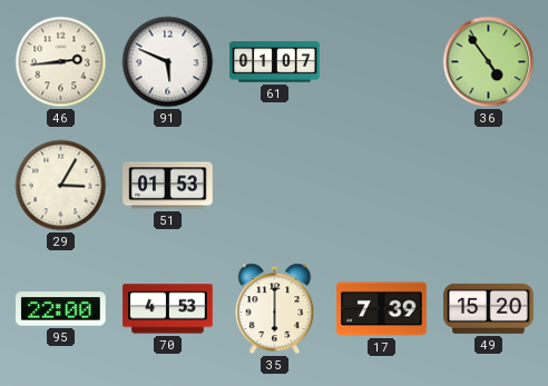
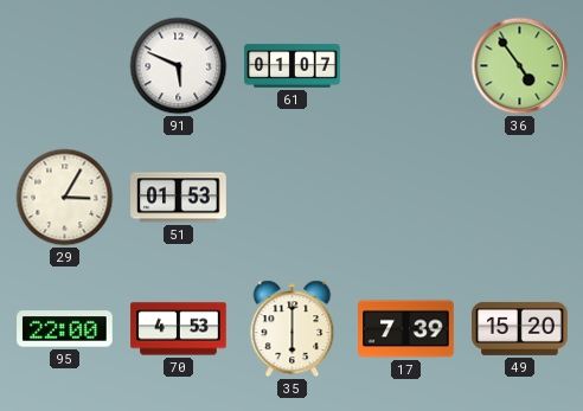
46: 2:44 -> none (61, 62)
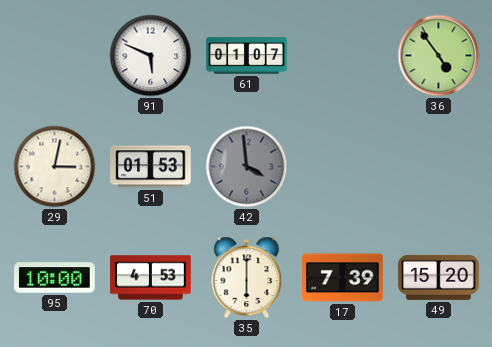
29: 3:05 -> 3:02 (55, 167)
42: none -> 3:59 (247, 167)
95: 22:00 -> 10:00 (55, 278)
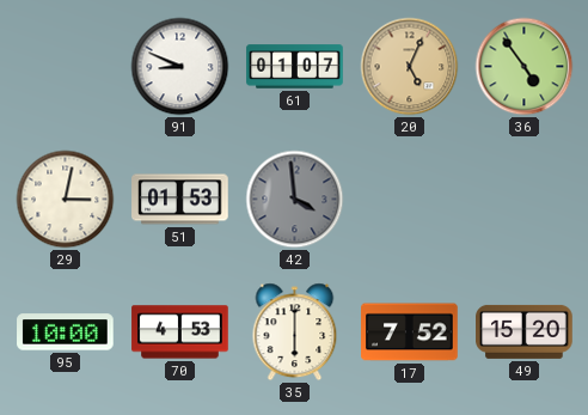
91: 5:49 -> 8:49 (180, 67)
20: none -> 5:04 (410, 67)
17: 7:39 -> 7:52 (410, 332)
